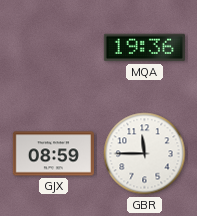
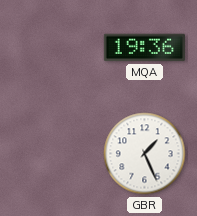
GJX: 08:59 -> none (53, 154)
GBR: 11:45 -> 1:26 (145, 154)
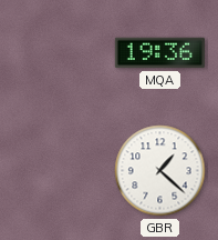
GBR: 1:26 -> 1:22 (160, 171)
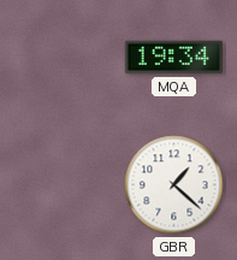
MQA: 19:36 -> 19:34 (173, 58)
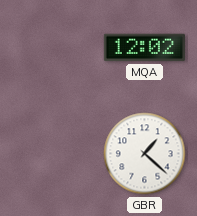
MQA: 19:34 -> 12:02 (144, 48)
